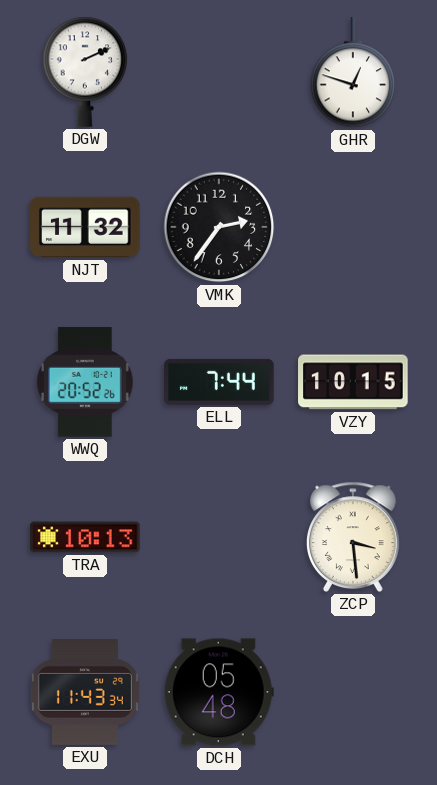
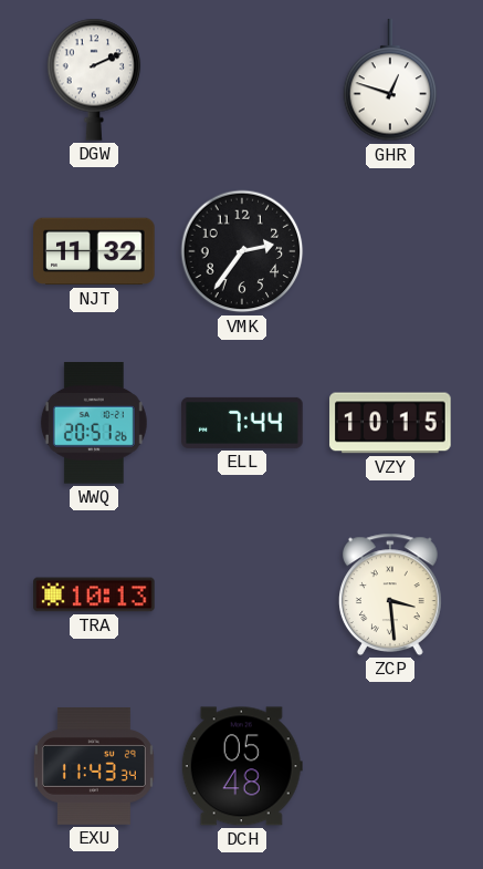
WWQ: 20:52 -> 20:51 (94, 423)
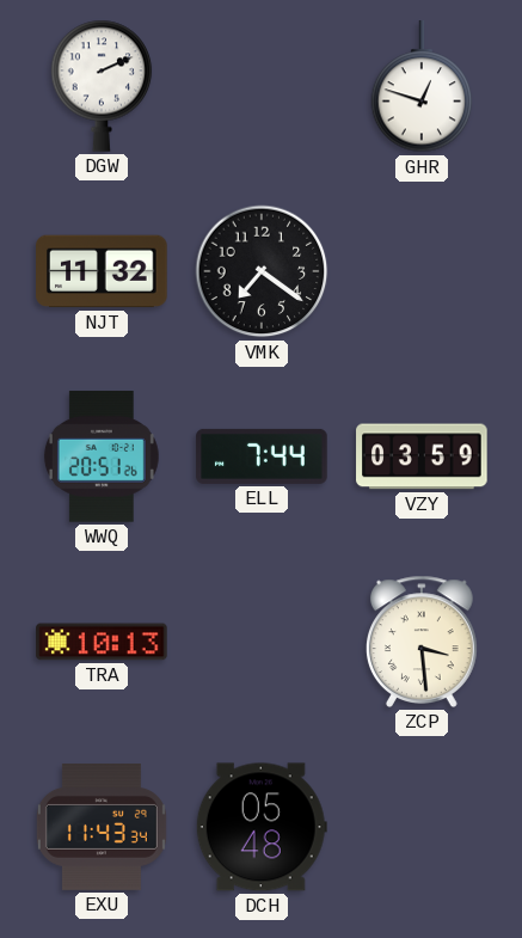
VMK: 2:36 -> 7:21 (262, 271)
VZY: 10:15 -> 03:59 (422, 456)
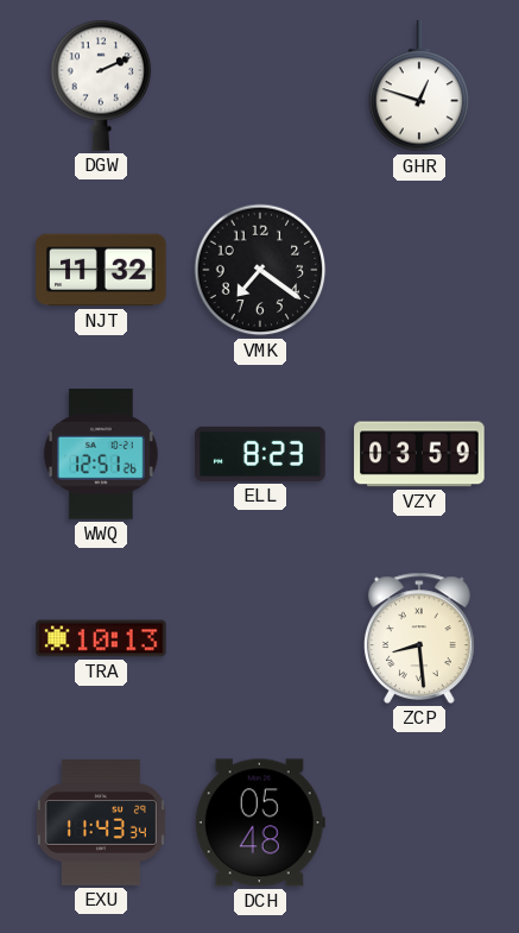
WWQ: 20:51 -> 12:51 (101, 454)
ELL: 7:44 -> 8:23 (260, 454)
ZCP: 3:29 -> 8:29 (420, 638)
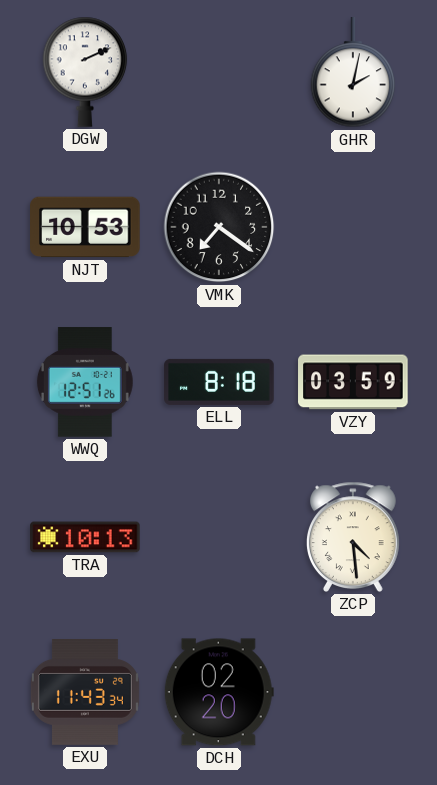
GHR: 12:48 -> 2:02 (353, 73)
NJT: 11:32 -> 10:53 (85, 227)
ELL: 8:23 -> 8:18 (219, 382)
ZCP: 8:29 -> 4:29 (354, 537)
DCH: 05:48 -> 02:20 (219, 692)
